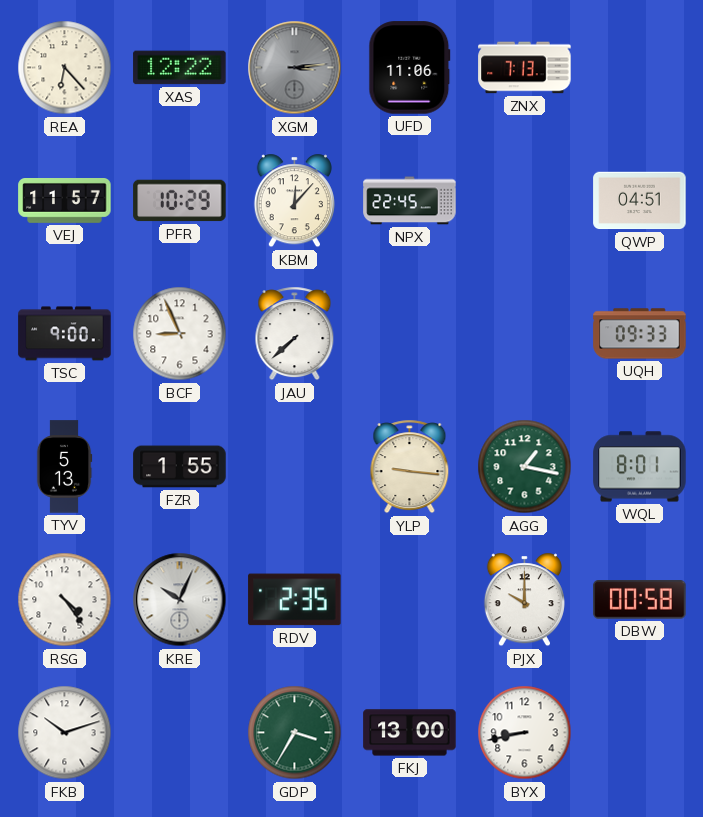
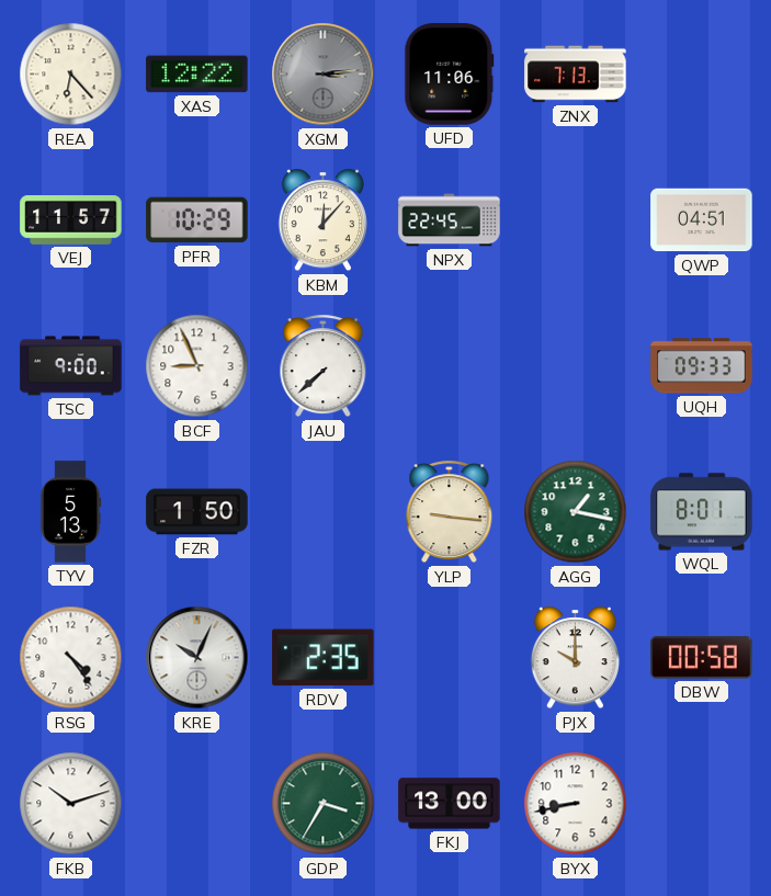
FZR: 1:55 -> 1:50 (197, 512)
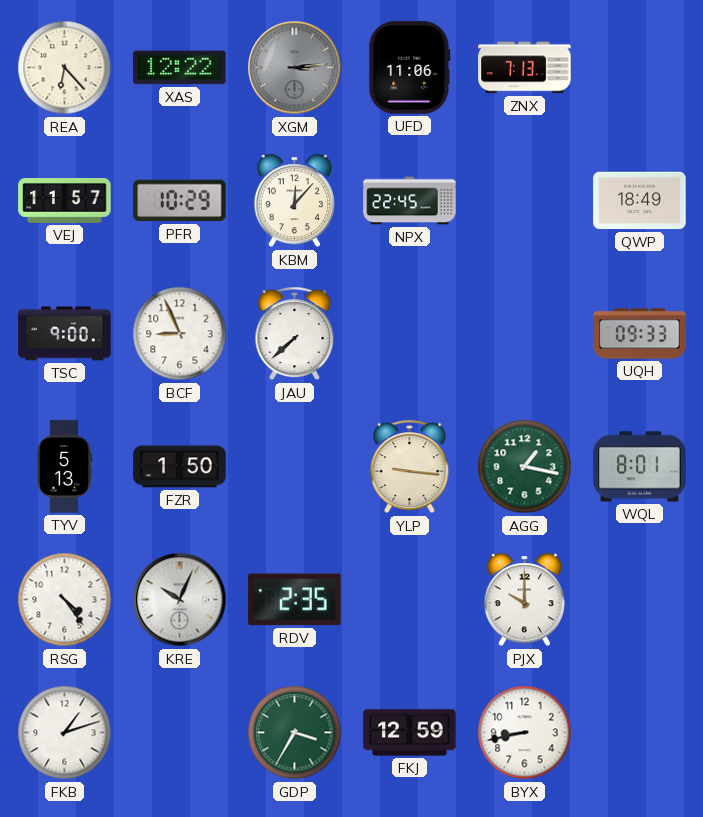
QWP: 04:51 -> 18:49 (640, 201)
DBW: 00:58 -> none (702, 658)
FKB: 10:12 -> 1:12 (65, 733)
FKJ: 13:00 -> 12:59 (410, 733)
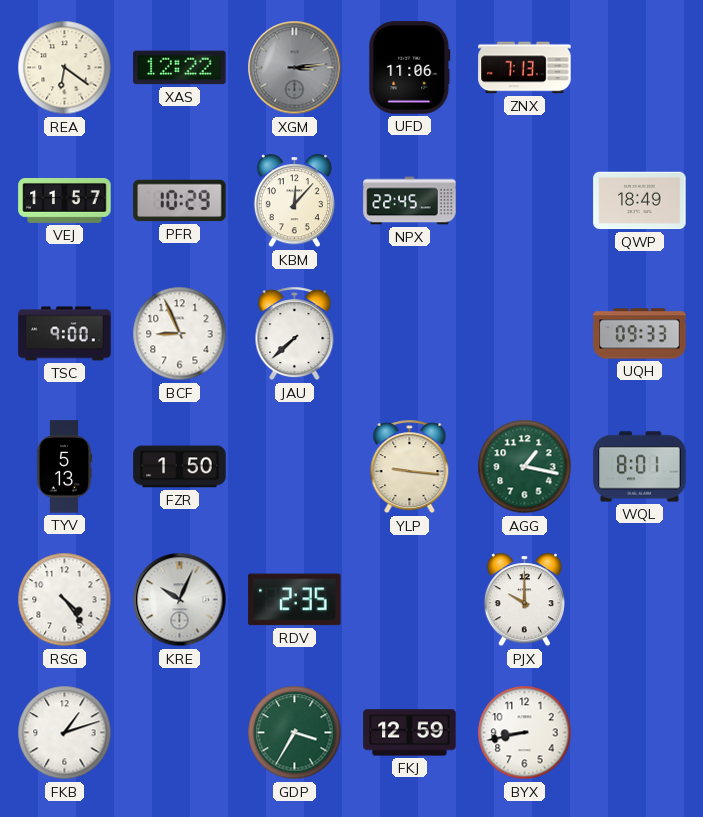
REA: 6:23 -> 6:21 (65, 68)
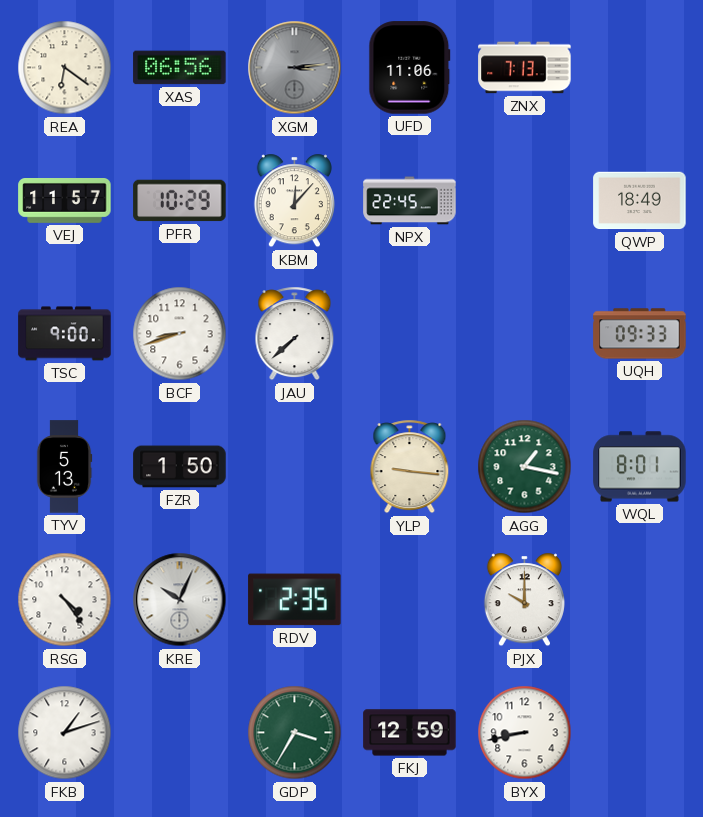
XAS: 12:22 -> 06:56 (180, 68)
BCF: 8:56 -> 8:42 (180, 334)
